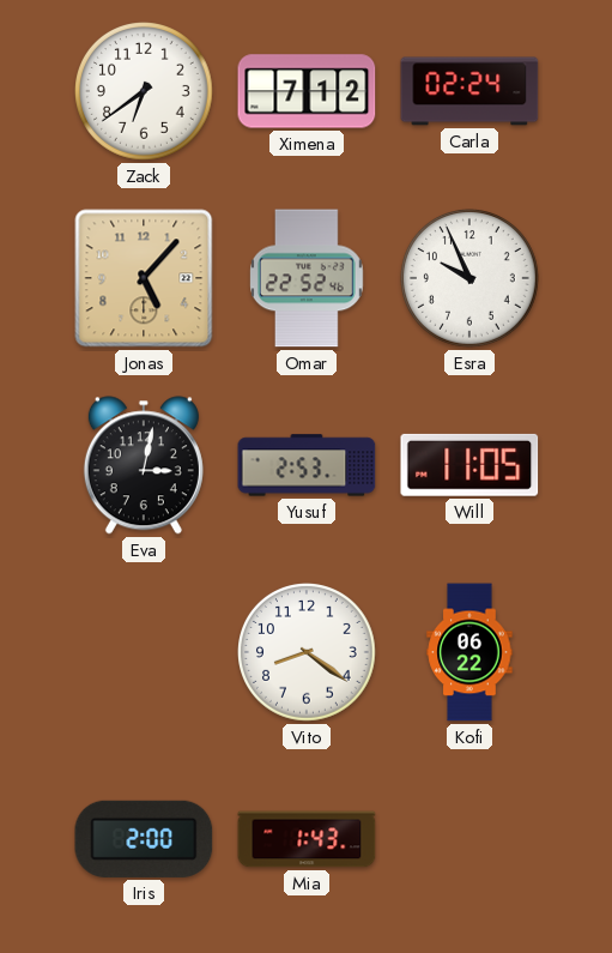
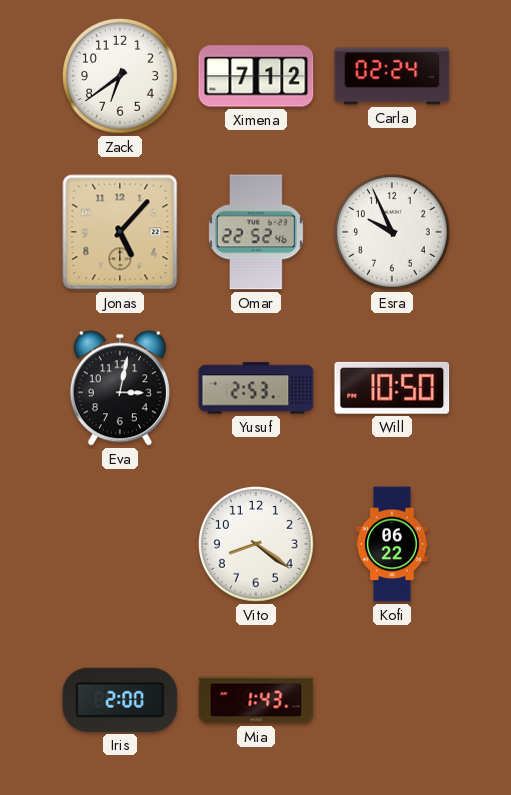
Will: 11:05 -> 10:50 (392, 388)
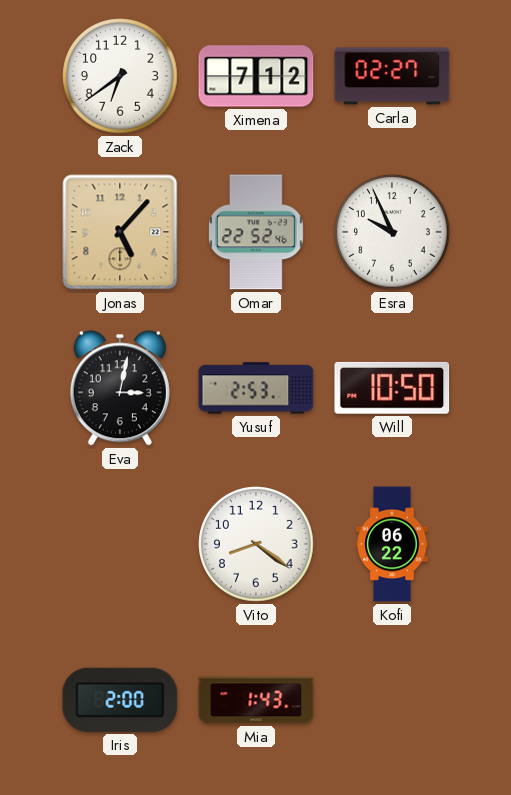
Carla: 02:24 -> 02:27 (392, 76)
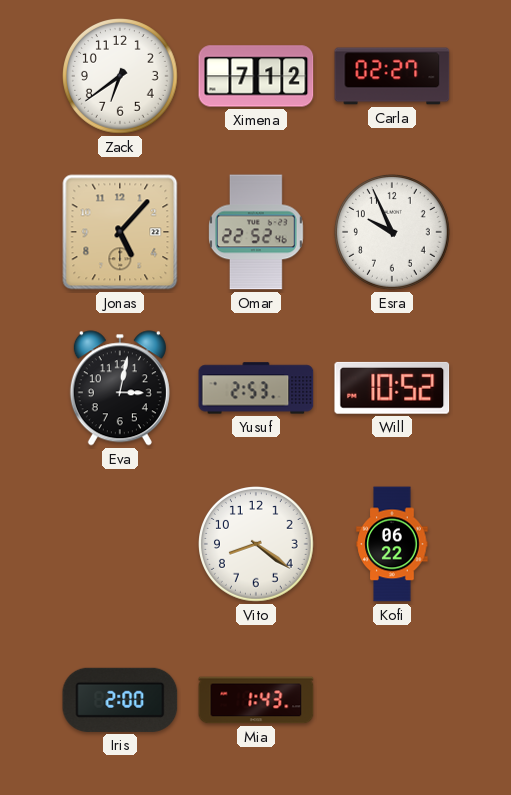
Will: 10:50 -> 10:52 (392, 388)
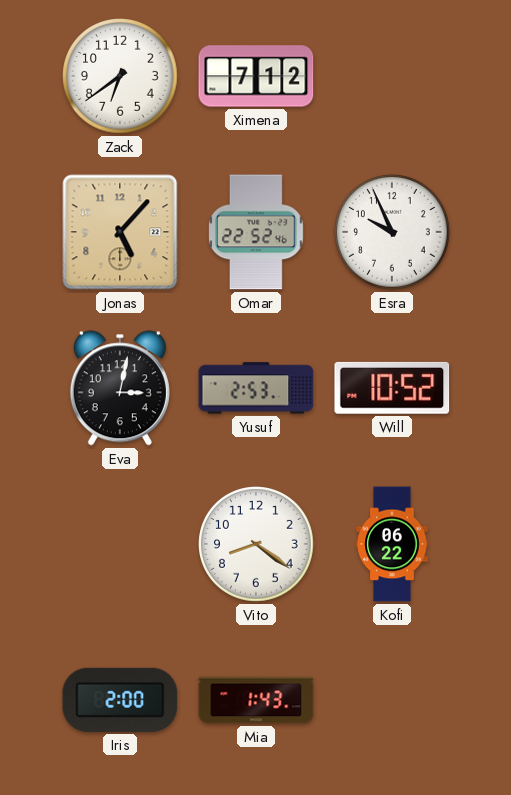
Carla: 02:27 -> none (392, 76)
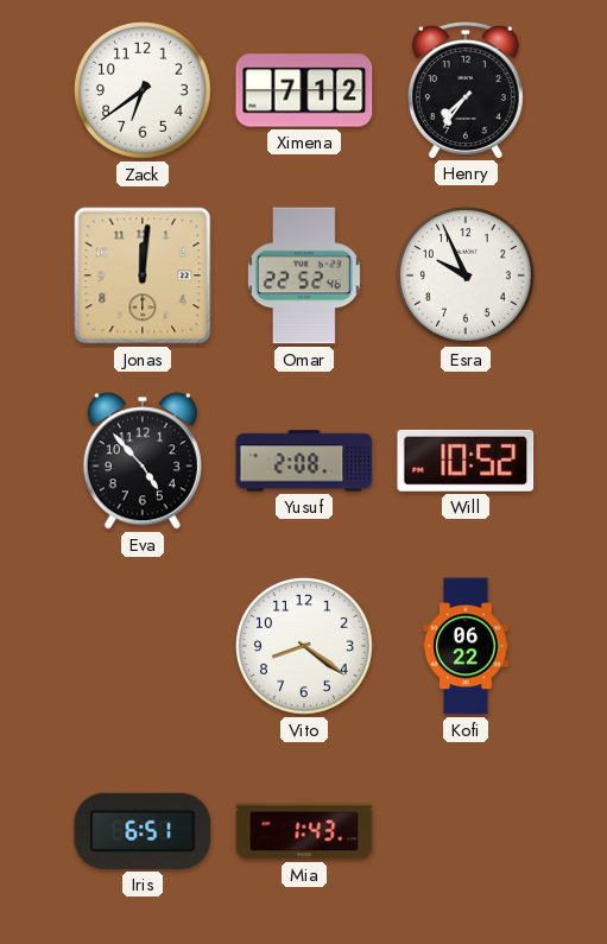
Henry: none -> 7:36 (466, 90)
Jonas: 5:07 -> 12:01 (143, 275)
Eva: 3:02 -> 4:53 (143, 461)
Yusuf: 2:53 -> 2:08 (304, 461)
Iris: 2:00 -> 6:51 (143, 831)
